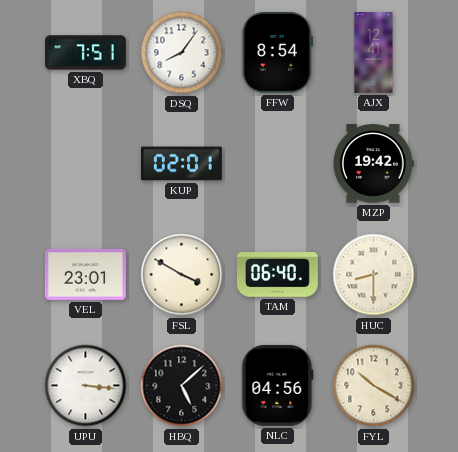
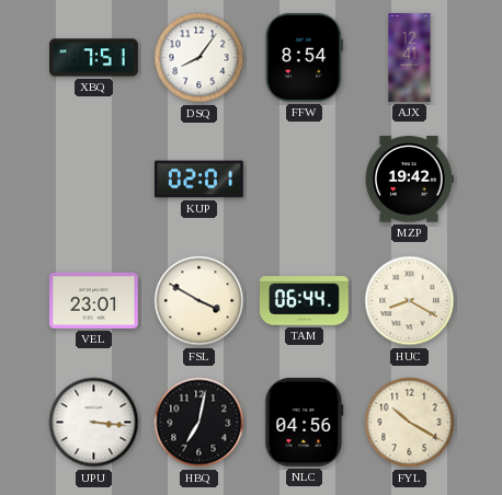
TAM: 06:40 -> 06:44 (304, 301)
HUC: 8:30 -> 8:20 (410, 301)
HBQ: 5:08 -> 7:02 (199, 423)
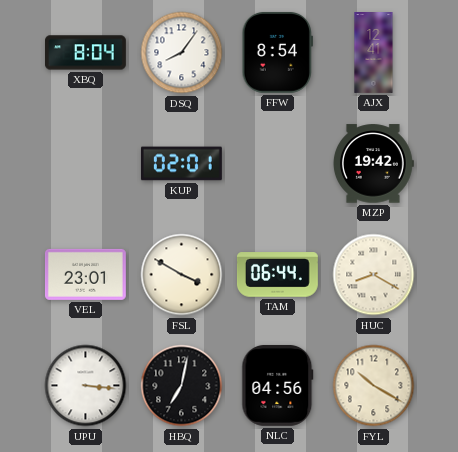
XBQ: 7:51 -> 8:04 (86, 53)
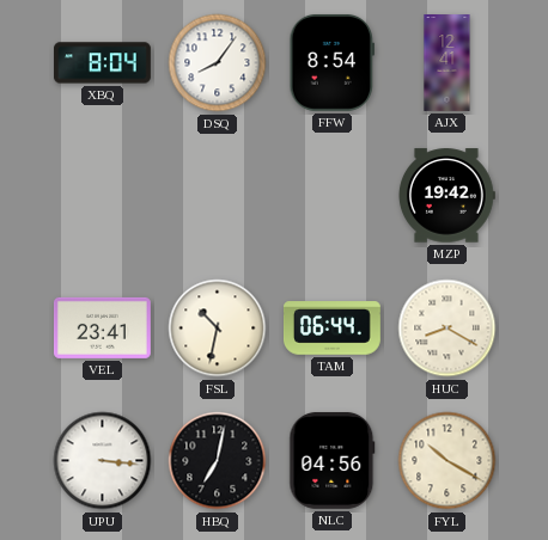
KUP: 02:01 -> none (181, 164)
VEL: 23:01 -> 23:41 (102, 327)
FSL: 3:50 -> 10:32 (218, 329)
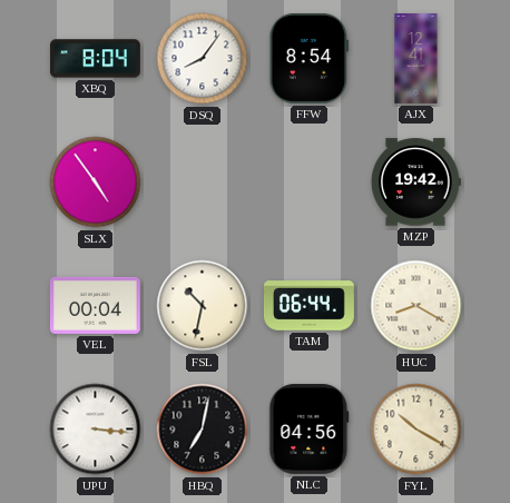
SLX: none -> 4:54 (96, 183)
VEL: 23:41 -> 00:04 (95, 305)
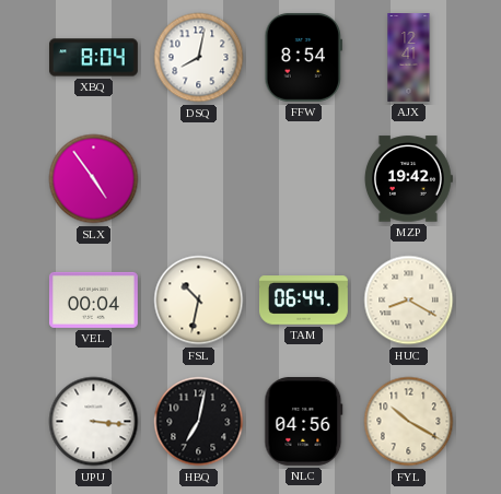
DSQ: 8:06 -> 8:02 (199, 58)
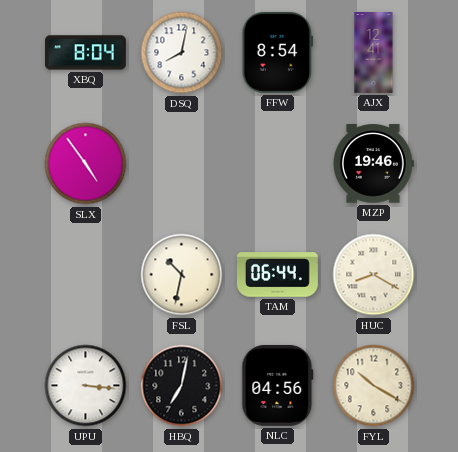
MZP: 19:42 -> 19:46 (373, 164)
VEL: 00:04 -> none (93, 299)
